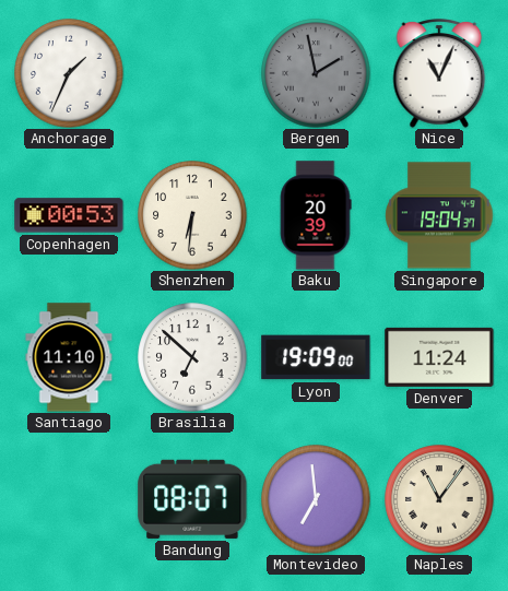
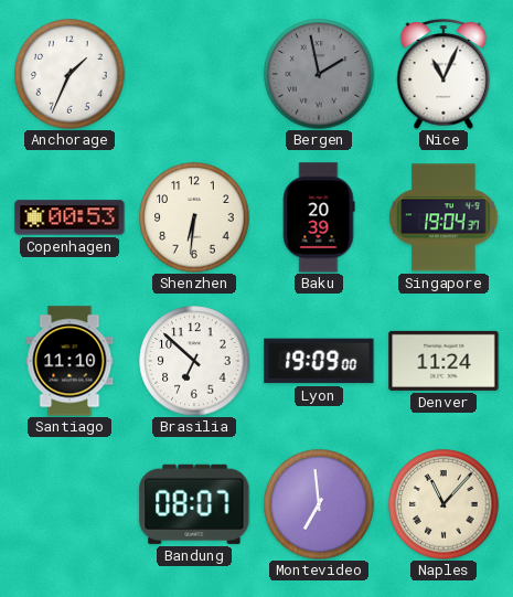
Naples: 11:06 -> 11:07 (443, 504)
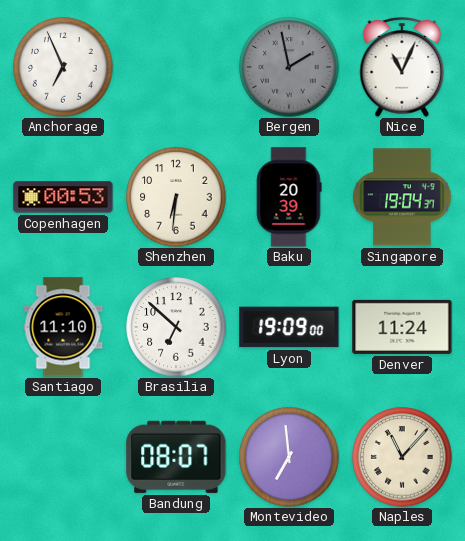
Anchorage: 1:34 -> 6:56 (63, 67)
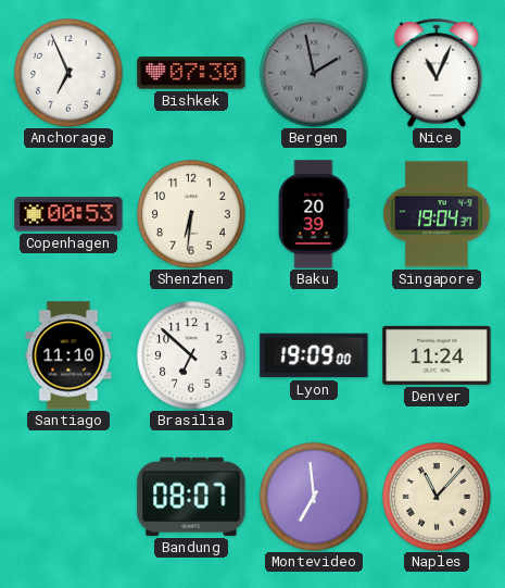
Bishkek: none -> 07:30 (191, 73)
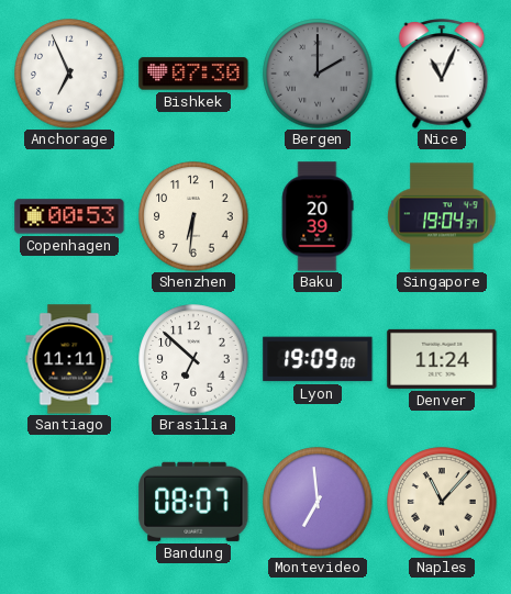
Bergen: 1:58 -> 2:00 (318, 74)
Santiago: 11:10 -> 11:11 (69, 359)
